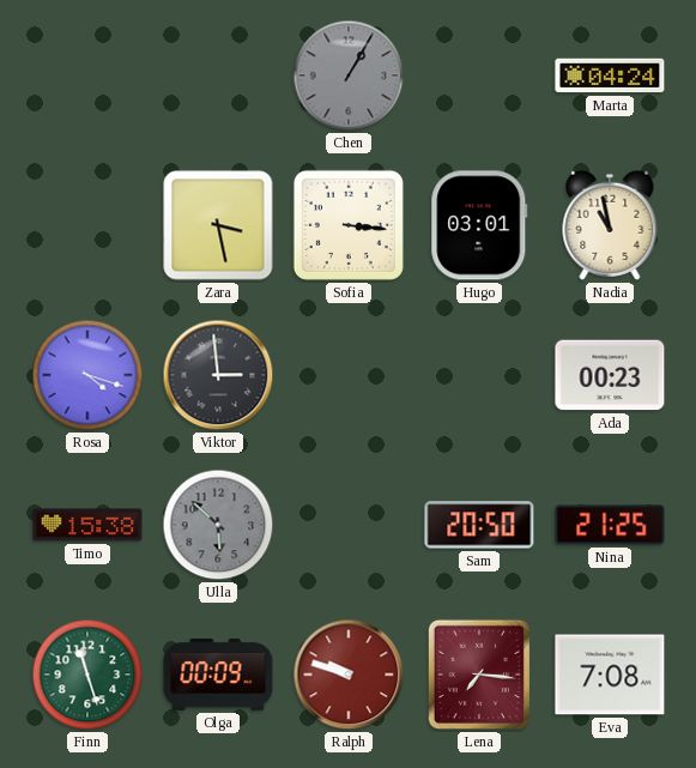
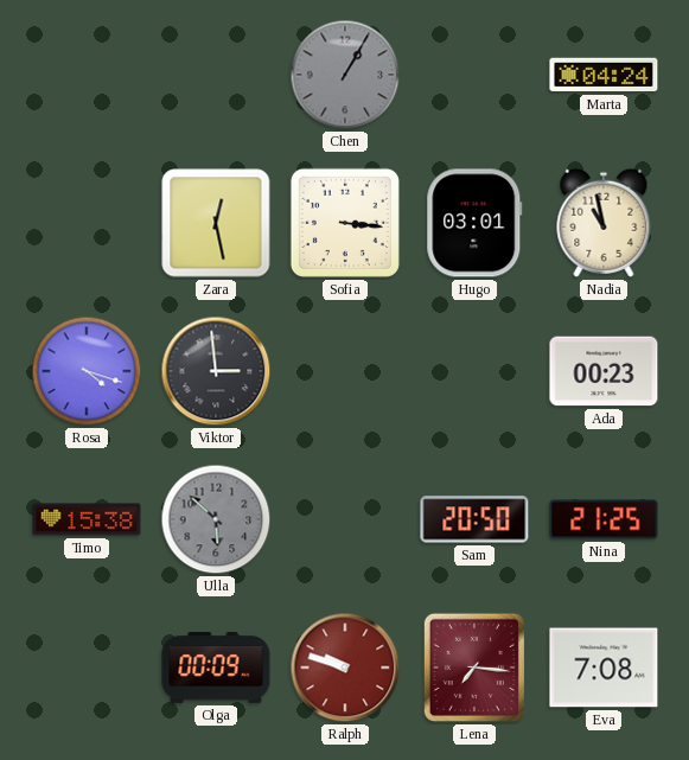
Zara: 3:28 -> 12:28 (216, 223)
Finn: 11:27 -> none (87, 675)
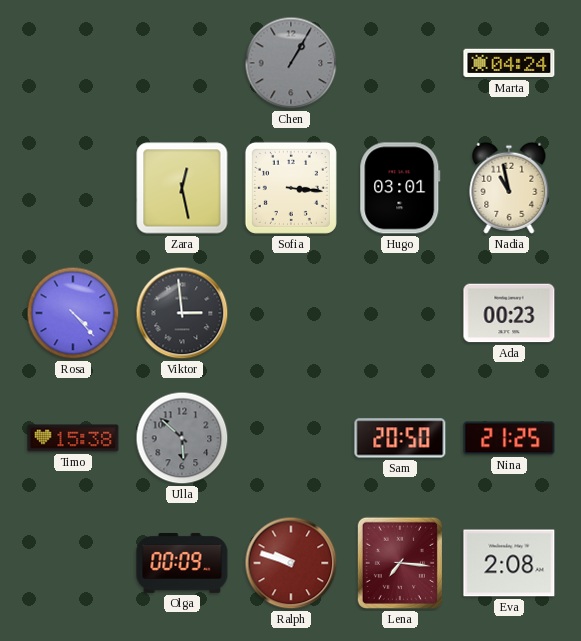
Rosa: 4:18 -> 4:23 (73, 313)
Eva: 7:08 -> 2:08 (509, 563)
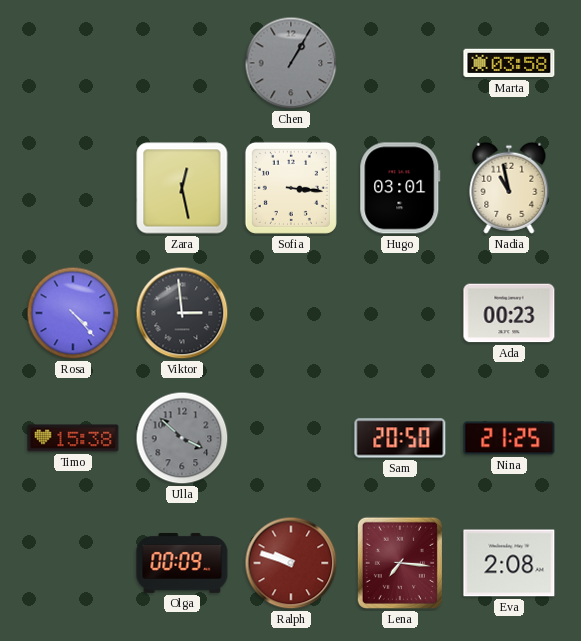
Marta: 04:24 -> 03:58 (509, 63)
Ulla: 5:52 -> 3:52 (182, 438)
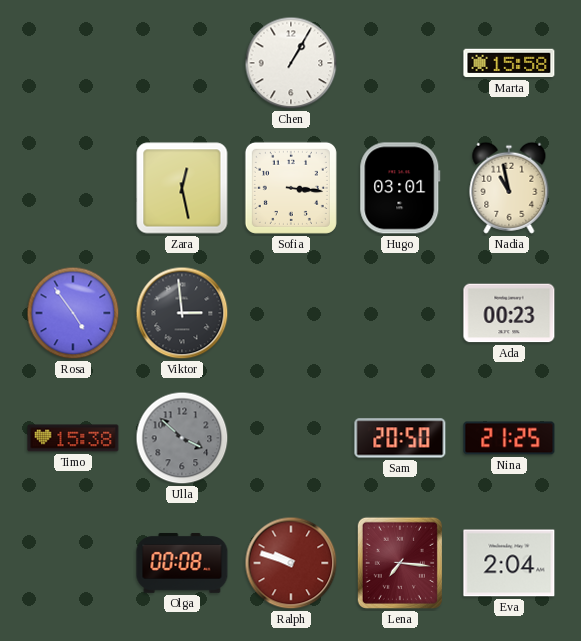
Chen dial: grey -> white (291, 63)
Marta: 03:58 -> 15:58 (509, 63)
Rosa: 4:23 -> 4:54 (73, 313)
Olga: 00:09 -> 00:08 (182, 563)
Eva: 2:08 -> 2:04 (509, 563)
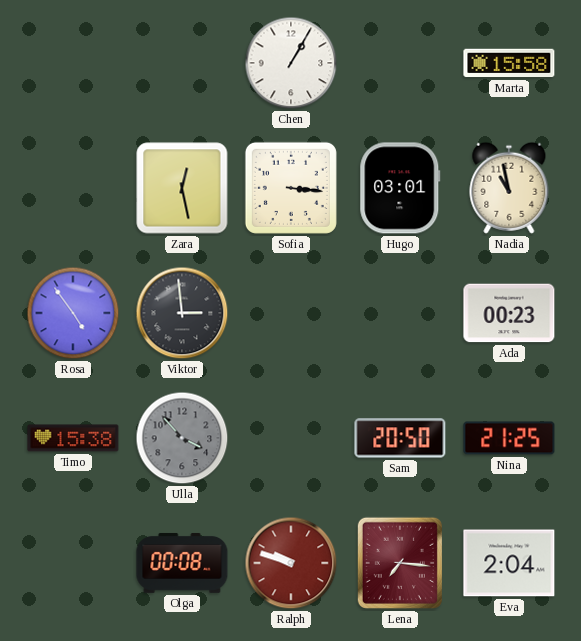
Ulla: 3:52 -> 3:53 (182, 438)
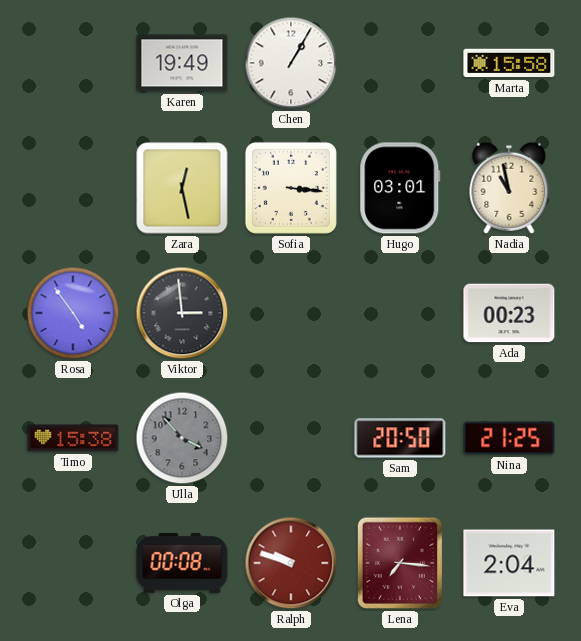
Karen: none -> 19:49 (182, 63)
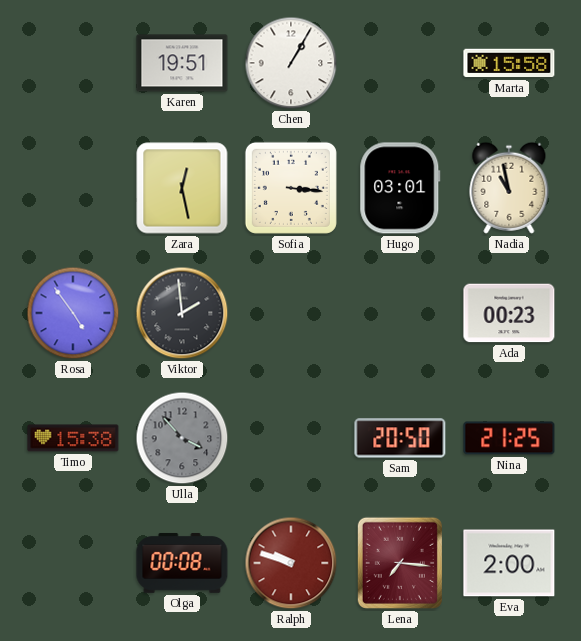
Karen: 19:49 -> 19:51 (182, 63)
Viktor: 2:59 -> 1:59 (182, 313)
Eva: 2:04 -> 2:00 (509, 563)
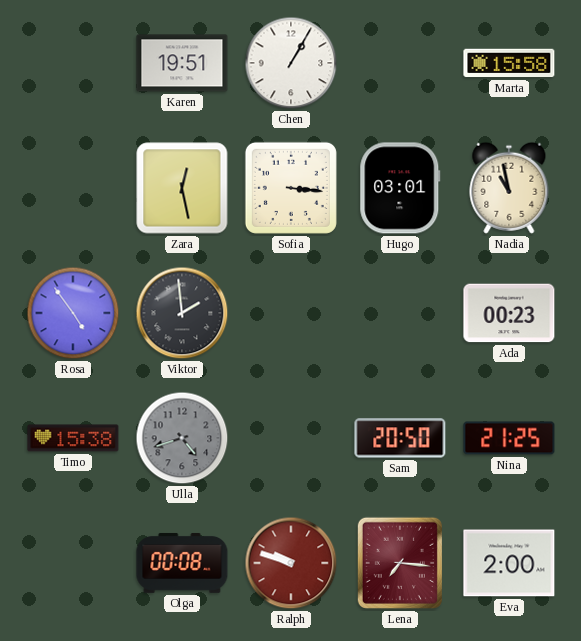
Ulla: 3:53 -> 4:42 (182, 438)
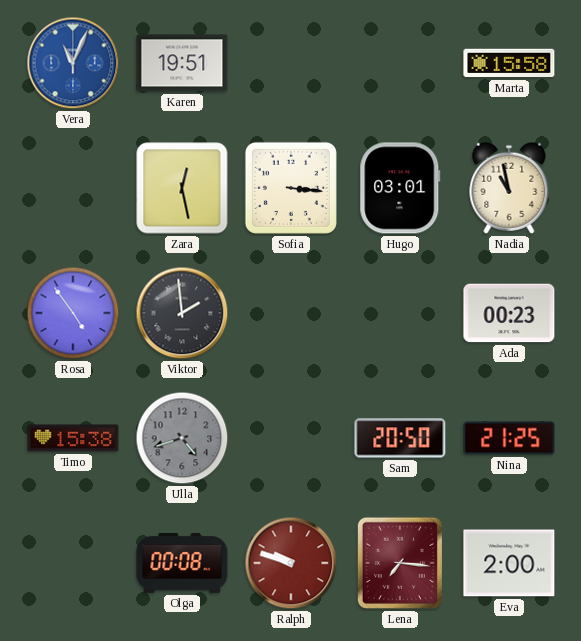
Vera: none -> 11:04 (73, 63)
Chen: 1:05 -> none (291, 63)
